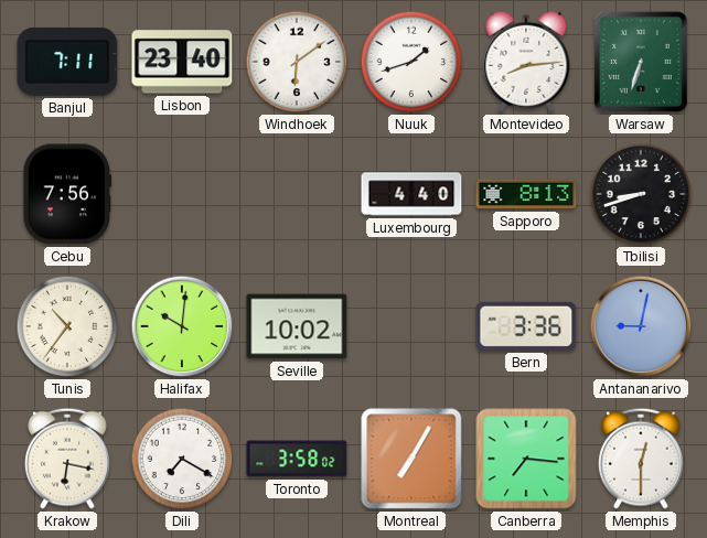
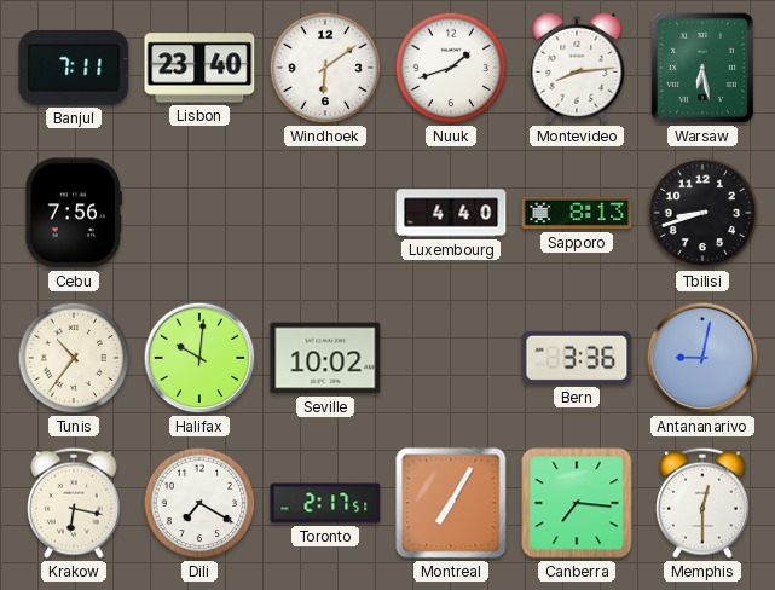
Warsaw: 6:33 -> 6:28 (702, 68)
Toronto: 3:58 -> 2:17 (325, 503)
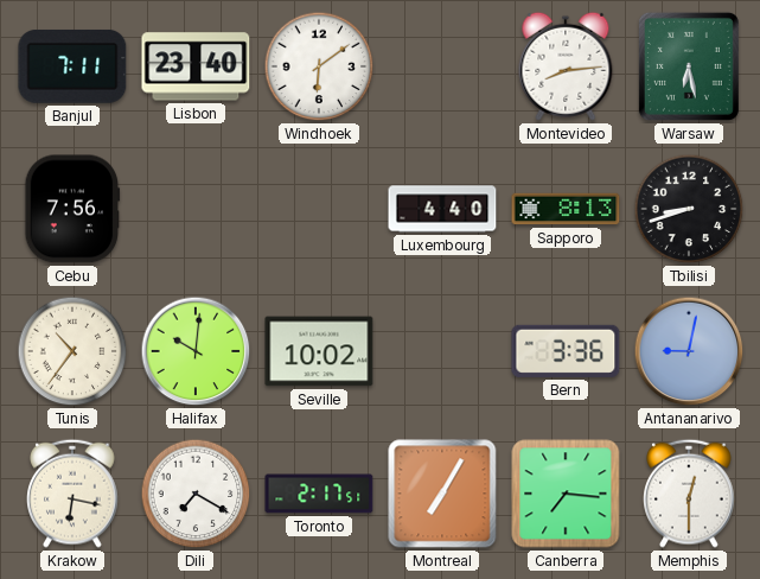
Nuuk: 1:42 -> none (451, 68)
